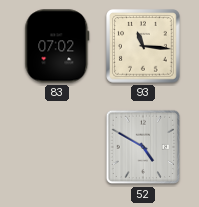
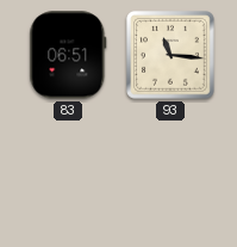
83: 07:02 -> 06:51 (68, 55)
52: 4:50 -> none (143, 147)
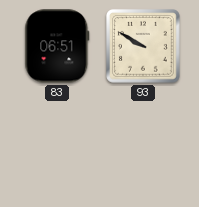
93: 11:16 -> 9:50 (144, 47)
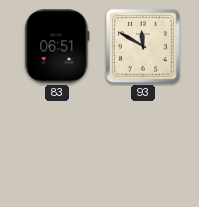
93: 9:50 -> 11:50 (144, 47)
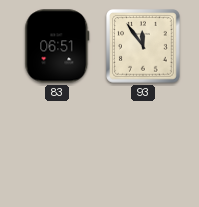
93: 11:50 -> 11:54 (144, 47)
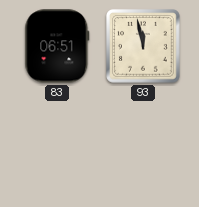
93: 11:54 -> 11:58 (144, 47)
